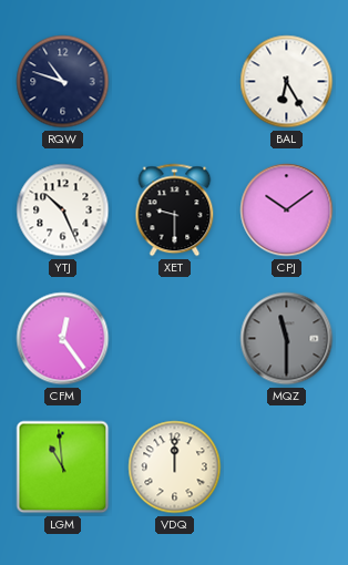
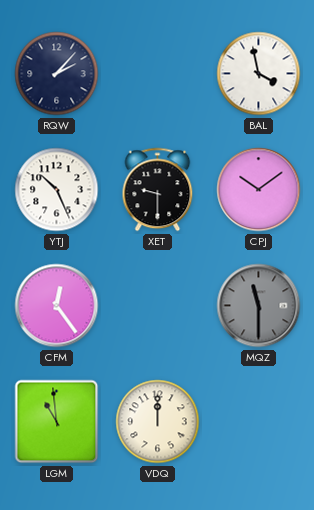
RQW: 10:48 -> 2:07 (57, 74)
BAL: 6:25 -> 3:58 (259, 74)
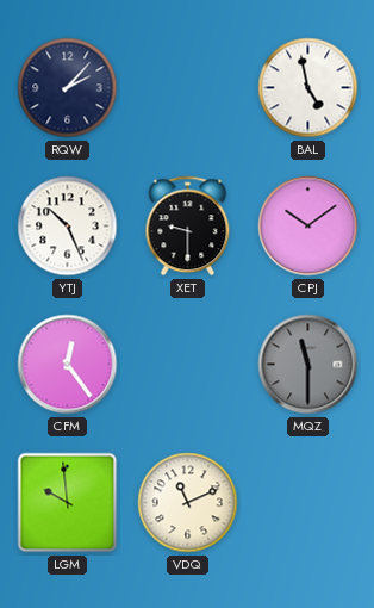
BAL: 3:58 -> 4:58 (308, 88)
LGM: 10:59 -> 9:59 (68, 503)
VDQ: 12:00 -> 11:11 (188, 503)
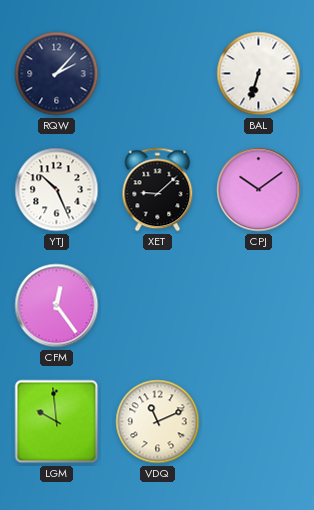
BAL: 4:58 -> 6:33 (259, 74)
XET: 9:30 -> 9:08 (158, 190)
MQZ: 11:30 -> none (308, 365)
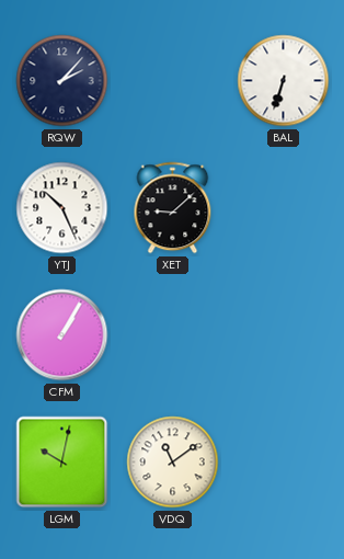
CPJ: 10:09 -> none (259, 190)
CFM: 12:24 -> 1:05 (62, 335)
LGM: 9:59 -> 10:02 (62, 463)
VDQ: 11:11 -> 11:09 (173, 463)
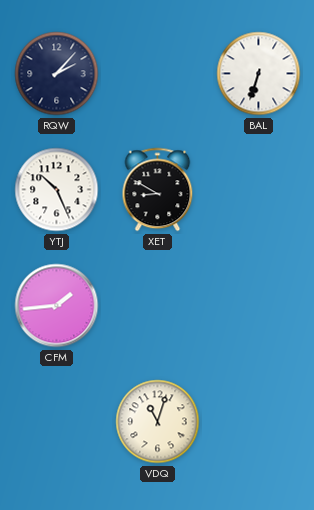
XET: 9:08 -> 8:50 (158, 190)
CFM: 1:05 -> 1:44 (57, 306)
LGM: 10:02 -> none (62, 463)
VDQ: 11:09 -> 11:03 (158, 422)
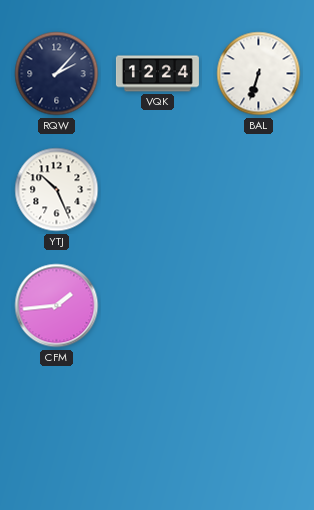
VQK: none -> 12:24 (157, 74)
XET: 8:50 -> none (158, 190)
VDQ: 11:03 -> none (158, 422)
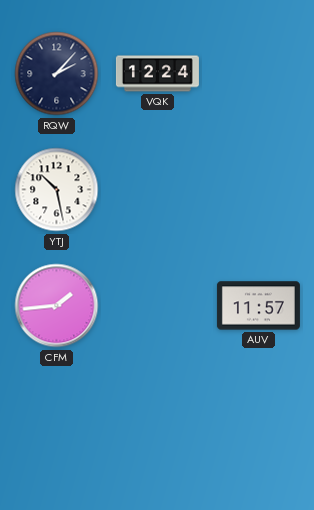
BAL: 6:33 -> none (259, 74)
YTJ: 10:26 -> 10:28 (57, 190)
AUV: none -> 11:57 (258, 306)
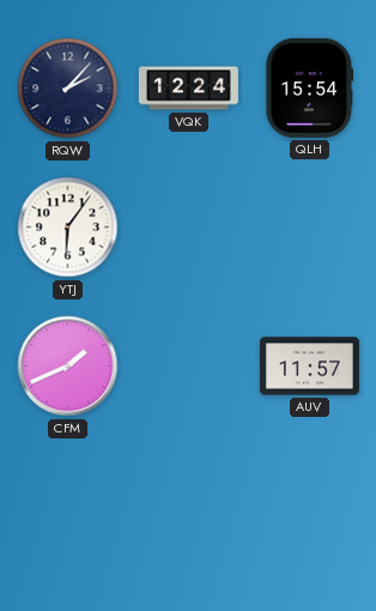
QLH: none -> 15:54 (310, 87)
YTJ: 10:28 -> 6:06 (68, 228)
CFM: 1:44 -> 1:41 (68, 367)
